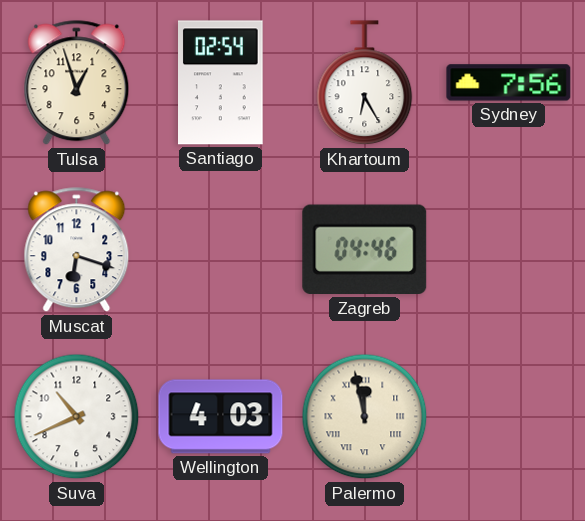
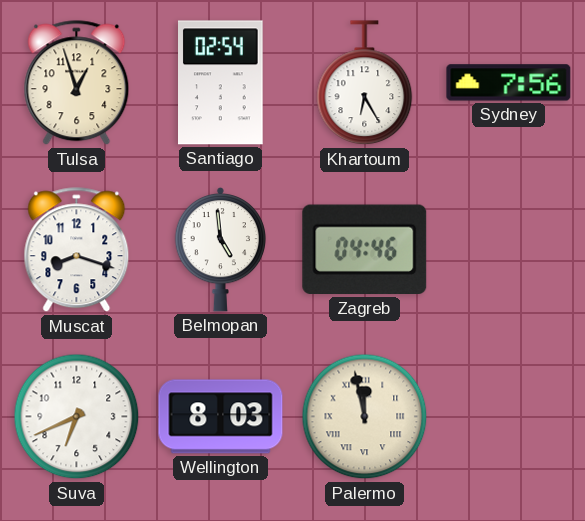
Muscat: 6:18 -> 8:18 (77, 250)
Belmopan: none -> 4:59 (220, 249)
Suva: 10:41 -> 6:41 (77, 417)
Wellington: 4:03 -> 8:03 (221, 417)
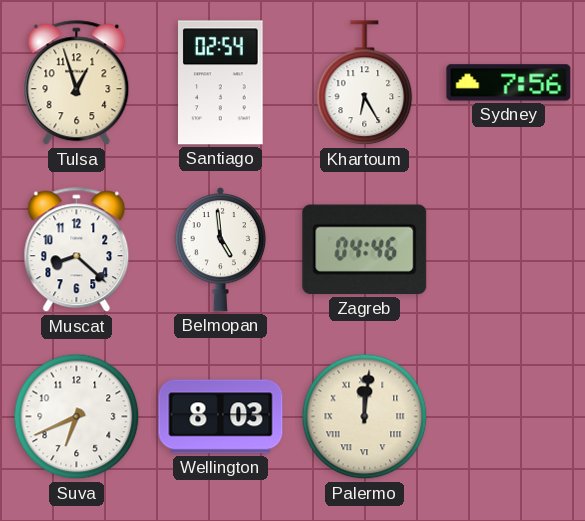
Muscat: 8:18 -> 8:22 (77, 250)
Palermo: 11:58 -> 12:01 (365, 417)
